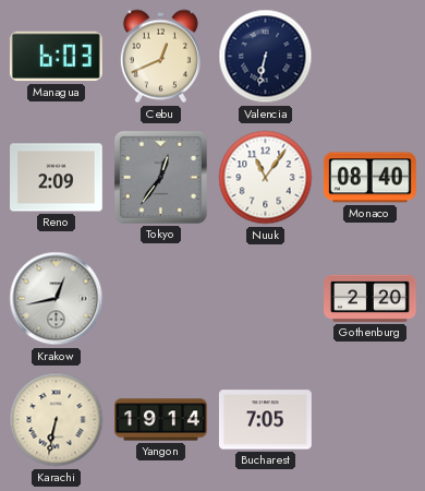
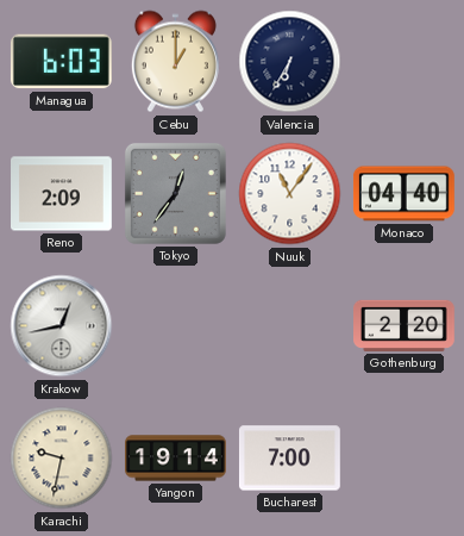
Cebu: 12:41 -> 1:00 (175, 62)
Valencia: 6:32 -> 6:35 (290, 62)
Monaco: 08:40 -> 04:40 (403, 194)
Karachi: 6:32 -> 9:32 (62, 459)
Bucharest: 7:05 -> 7:00 (289, 459)
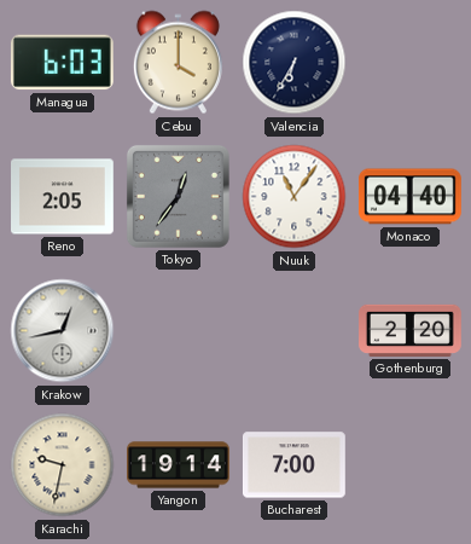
Cebu: 1:00 -> 4:00 (178, 63)
Reno: 2:09 -> 2:05 (63, 197)
